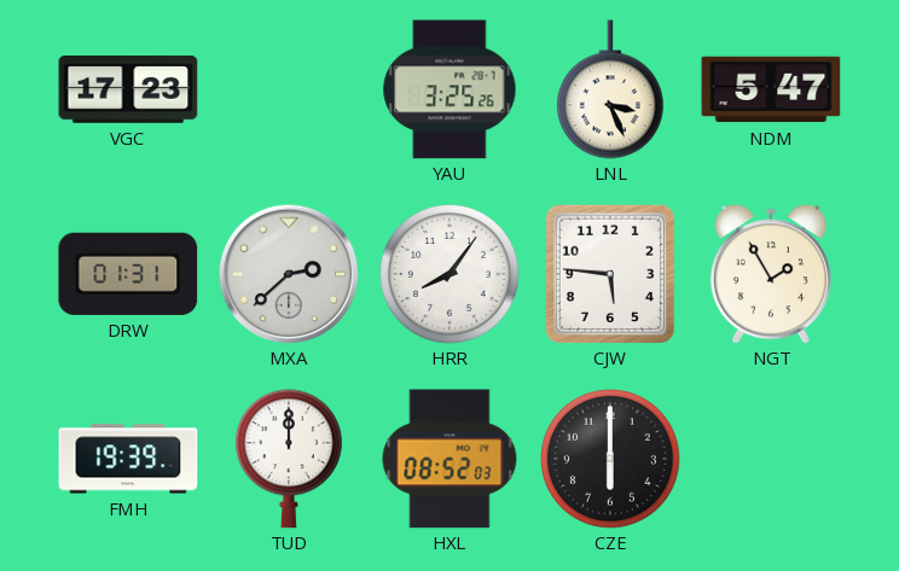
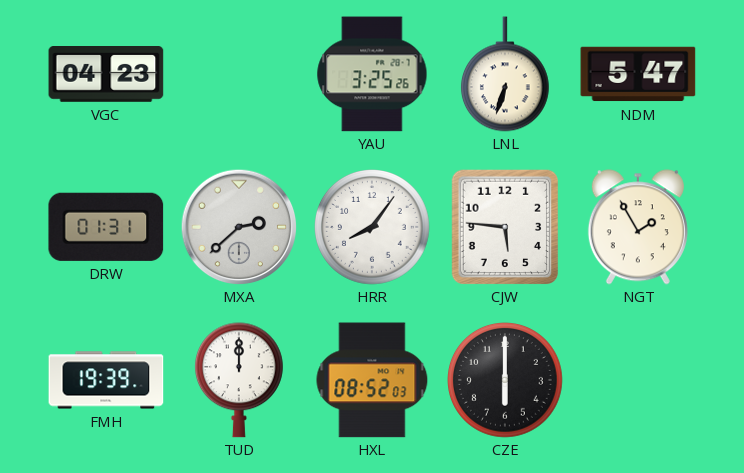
VGC: 17:23 -> 04:23 (106, 75)
LNL: 3:26 -> 6:33 (505, 74)
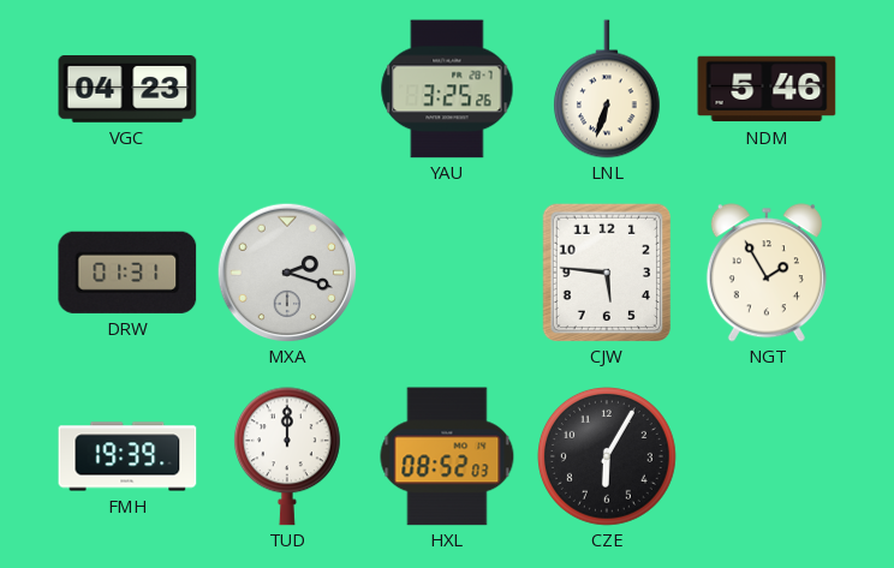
NDM: 5:47 -> 5:46 (767, 89)
MXA: 2:38 -> 2:18 (287, 273)
HRR: 8:06 -> none (373, 228)
CZE: 6:00 -> 6:05 (608, 458)
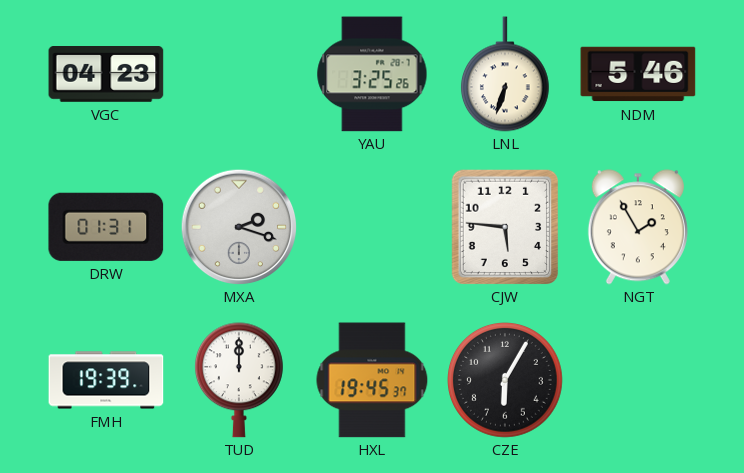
HXL: 08:52 -> 19:45 (372, 380)
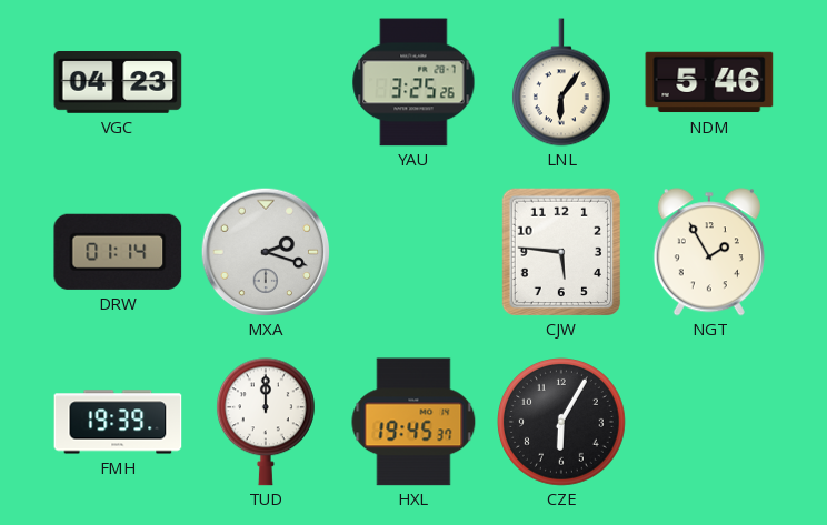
LNL: 6:33 -> 6:06 (561, 82)
DRW: 01:31 -> 01:14 (118, 252)
